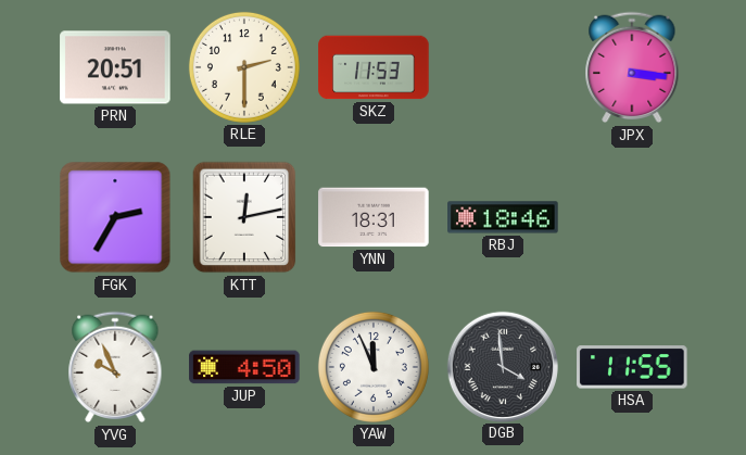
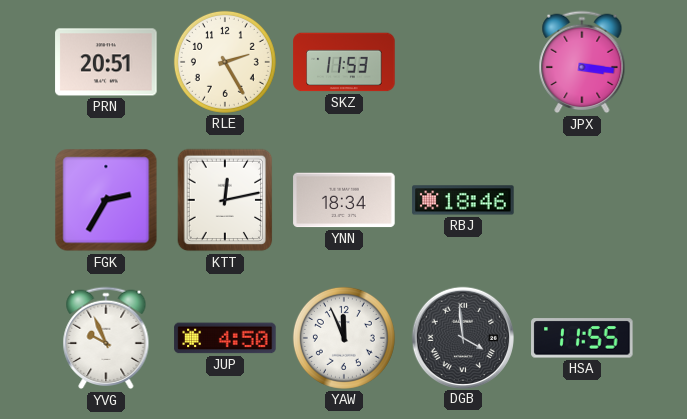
RLE: 2:30 -> 2:25 (225, 62)
YNN: 18:31 -> 18:34 (344, 200)
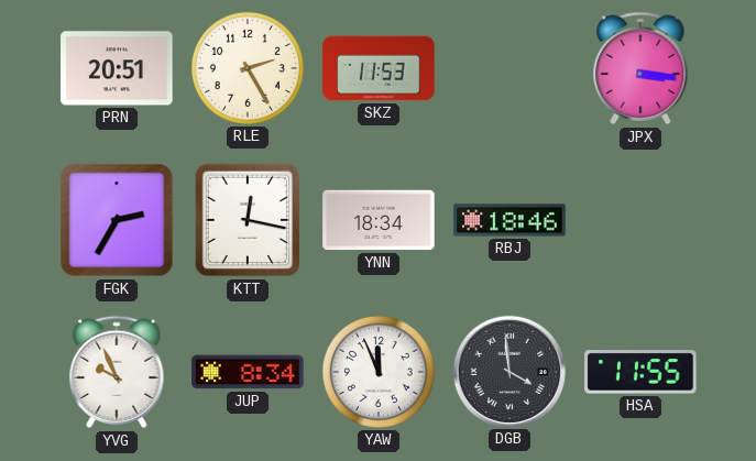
KTT: 12:13 -> 12:17 (248, 220)
JUP: 4:50 -> 8:34 (248, 372)
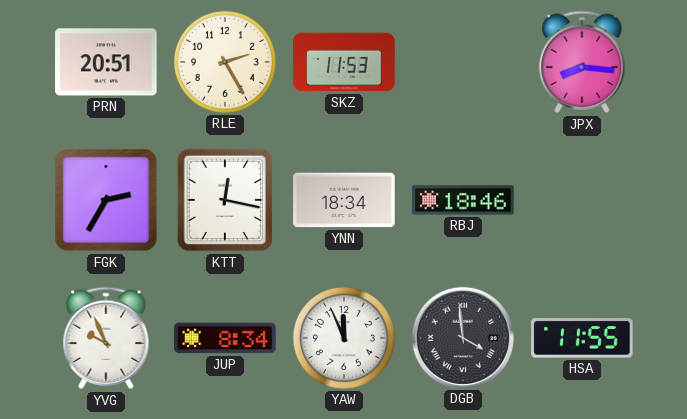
JPX: 3:16 -> 8:16 (582, 62)
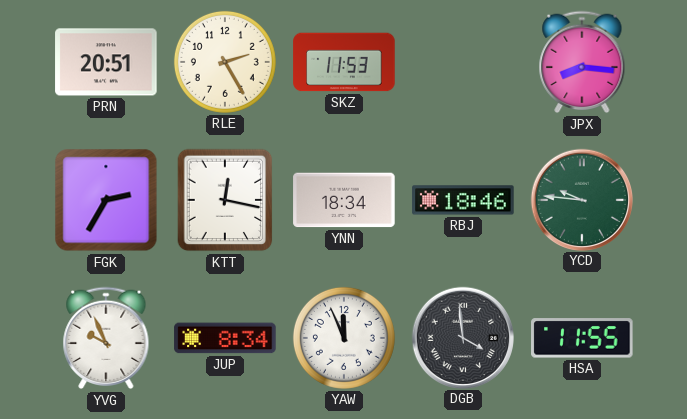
YCD: none -> 9:46 (581, 199)
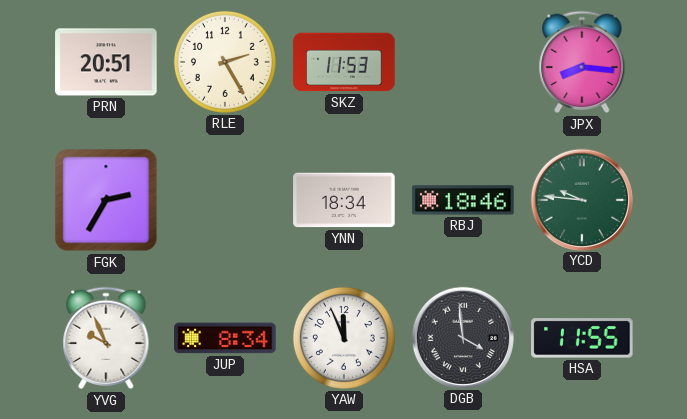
KTT: 12:17 -> none (225, 200)
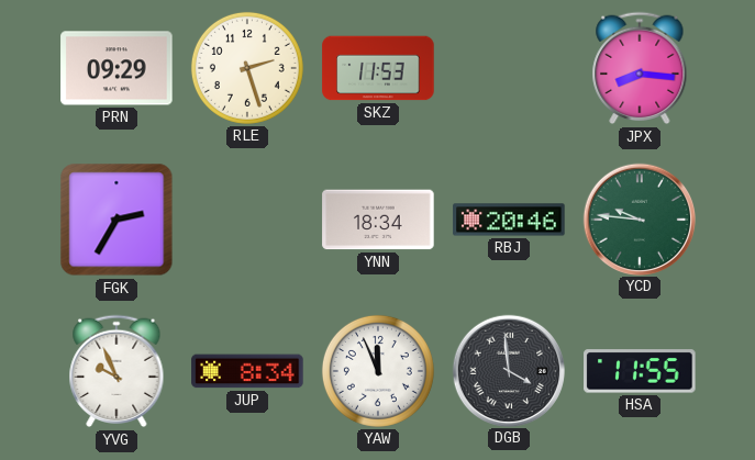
PRN: 20:51 -> 09:29 (116, 68)
RLE: 2:25 -> 2:27 (247, 68)
RBJ: 18:46 -> 20:46 (509, 220)
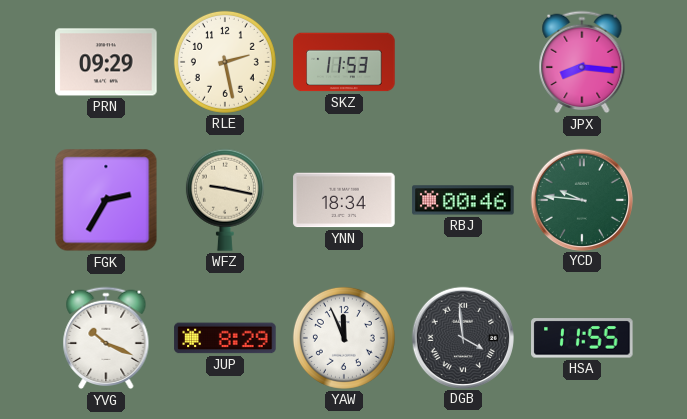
RLE: 2:27 -> 2:28 (225, 62)
WFZ: none -> 9:17 (225, 200)
RBJ: 20:46 -> 00:46 (463, 200)
YVG: 9:56 -> 10:19 (106, 338)
JUP: 8:34 -> 8:29 (225, 338)
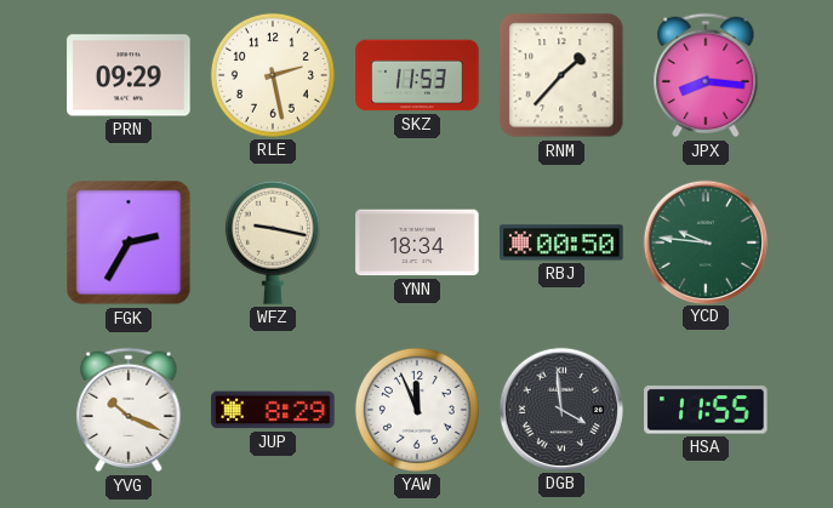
RNM: none -> 1:37 (561, 75)
RBJ: 00:46 -> 00:50 (561, 242)
